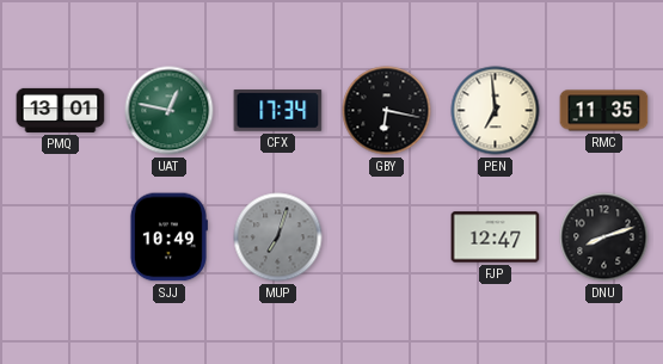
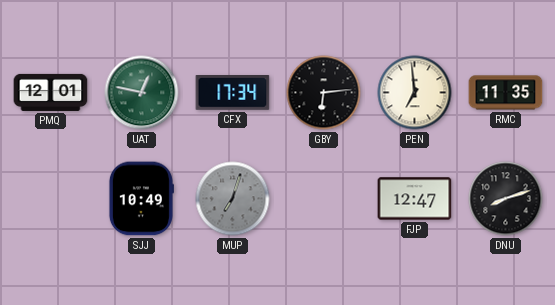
PMQ: 13:01 -> 12:01 (51, 92)
GBY: 6:17 -> 6:14 (324, 93)
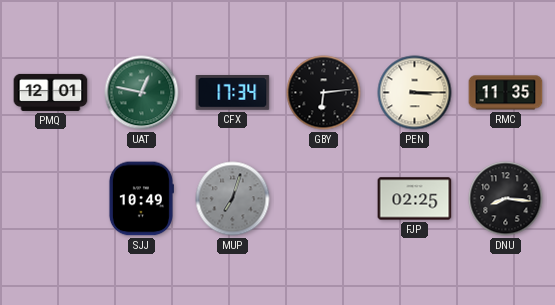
PEN: 6:59 -> 3:15 (415, 93)
FJP: 12:47 -> 02:25 (415, 199)
DNU: 8:12 -> 8:16 (506, 199)
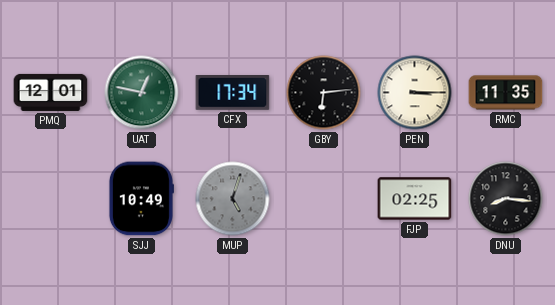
MUP: 7:03 -> 5:03 (233, 199)
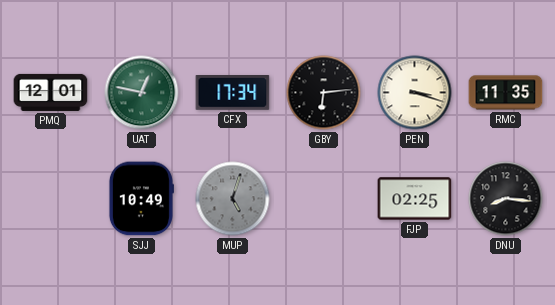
PEN: 3:15 -> 3:18 (415, 93)
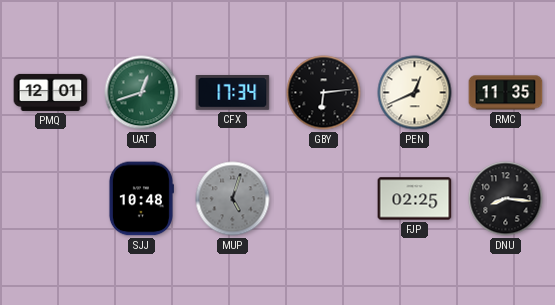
UAT: 12:47 -> 12:42 (142, 93)
PEN: 3:18 -> 12:41 (415, 93)
SJJ: 10:49 -> 10:48 (141, 199)
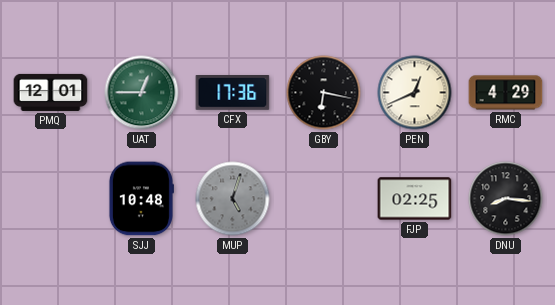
UAT: 12:42 -> 12:45 (142, 93)
CFX: 17:34 -> 17:36 (233, 93)
GBY: 6:14 -> 6:17 (324, 93)
RMC: 11:35 -> 4:29 (506, 93)
